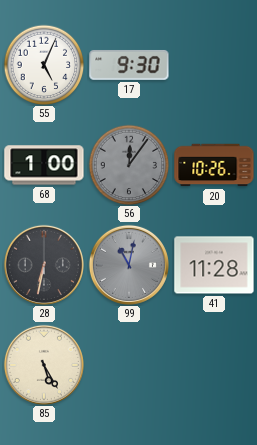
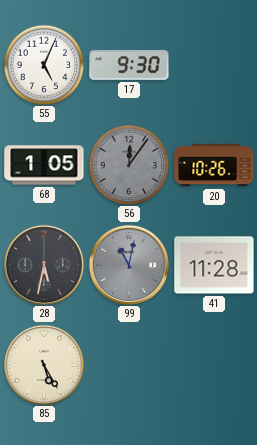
68: 1:00 -> 1:05 (44, 165)
28: 6:32 -> 5:32 (44, 265)
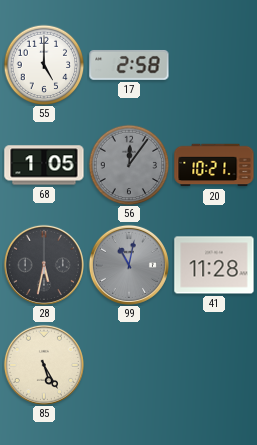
55: 5:04 -> 5:00 (44, 65)
17: 9:30 -> 2:58 (129, 65)
20: 10:26 -> 10:21 (214, 165)
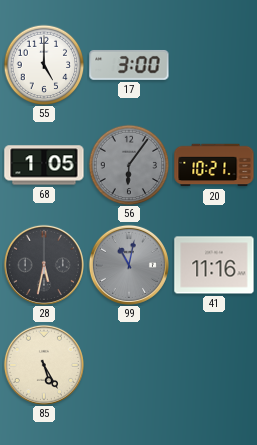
17: 2:58 -> 3:00 (129, 65)
56: 12:06 -> 6:06 (129, 165)
41: 11:28 -> 11:16 (214, 265)
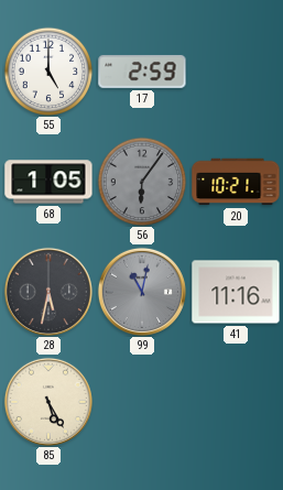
17: 3:00 -> 2:59 (142, 72)
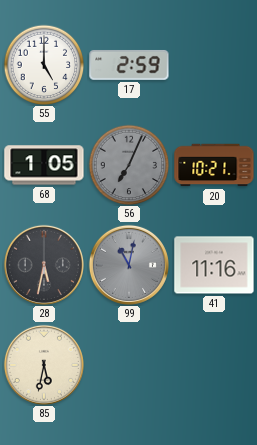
56: 6:06 -> 7:04 (129, 165)
85: 5:25 -> 5:32 (44, 365)
